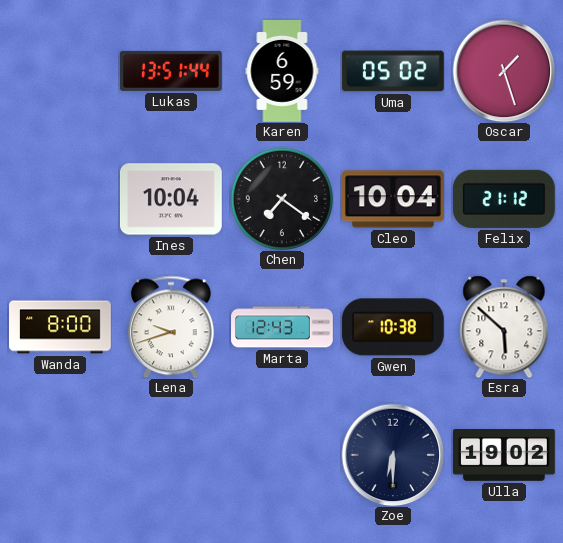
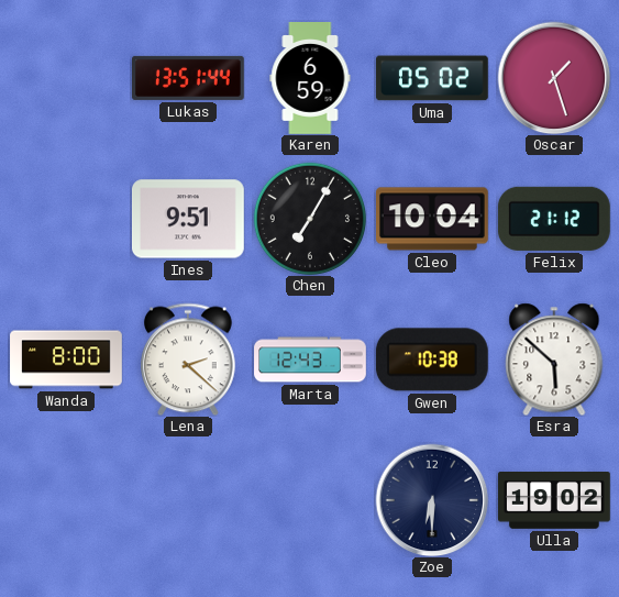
Ines: 10:04 -> 9:51 (189, 219)
Chen: 7:21 -> 7:05 (310, 219)
Lena: 9:42 -> 2:22 (189, 360)
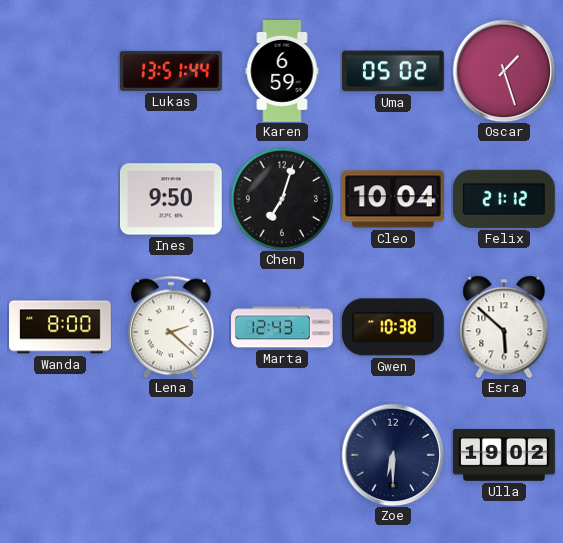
Ines: 9:51 -> 9:50 (172, 199)
Chen: 7:05 -> 7:03 (282, 199)
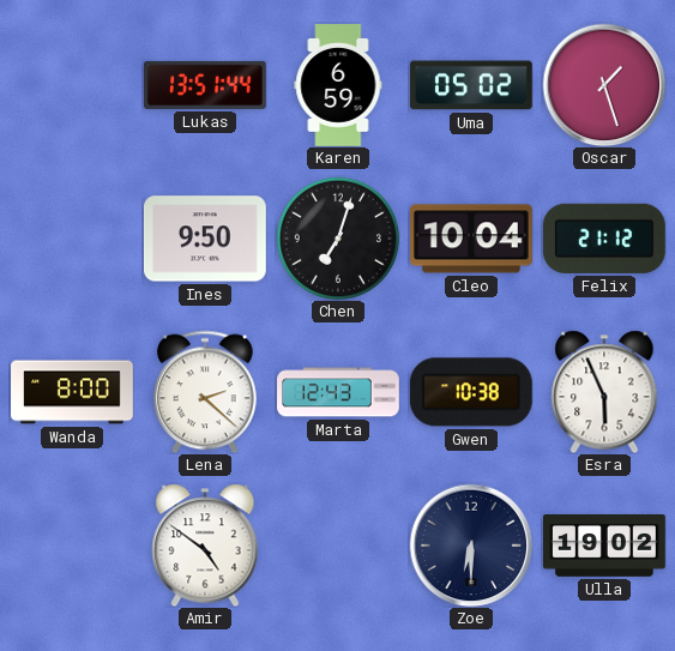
Esra: 5:52 -> 5:56 (604, 392)
Amir: none -> 4:51 (205, 545)
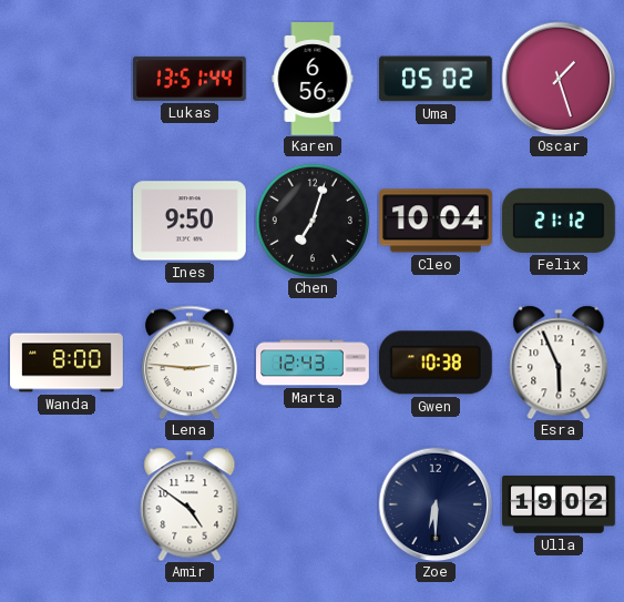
Karen: 6:59 -> 6:56 (313, 80)
Lena: 2:22 -> 2:46 (191, 363)
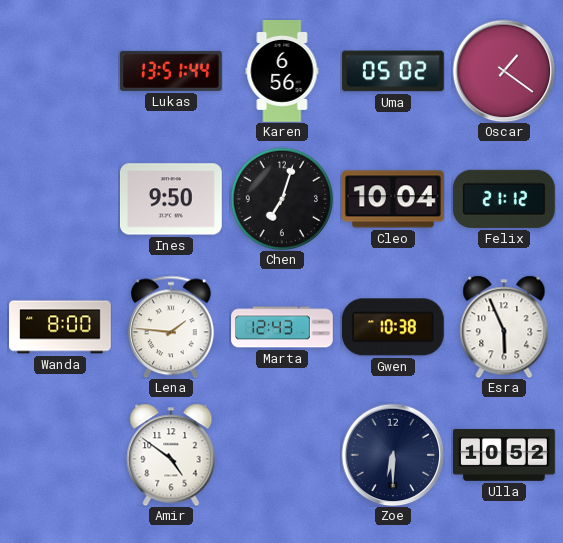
Oscar: 1:27 -> 1:21 (504, 71)
Lena: 2:46 -> 1:46 (172, 327)
Ulla: 19:02 -> 10:52 (505, 456)
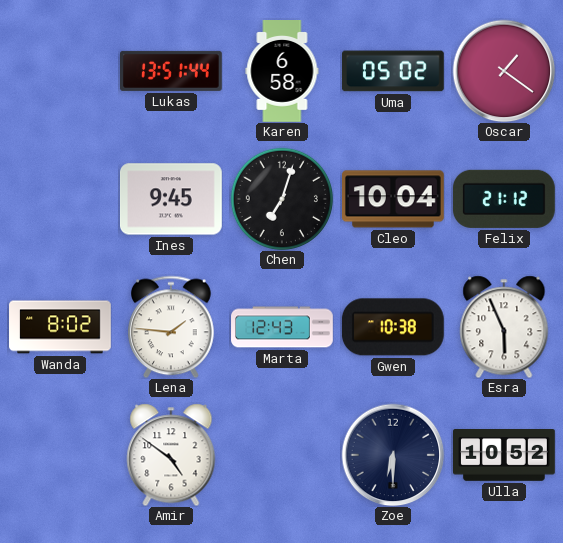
Karen: 6:56 -> 6:58 (282, 72)
Ines: 9:50 -> 9:45 (172, 199)
Wanda: 8:00 -> 8:02 (60, 327)
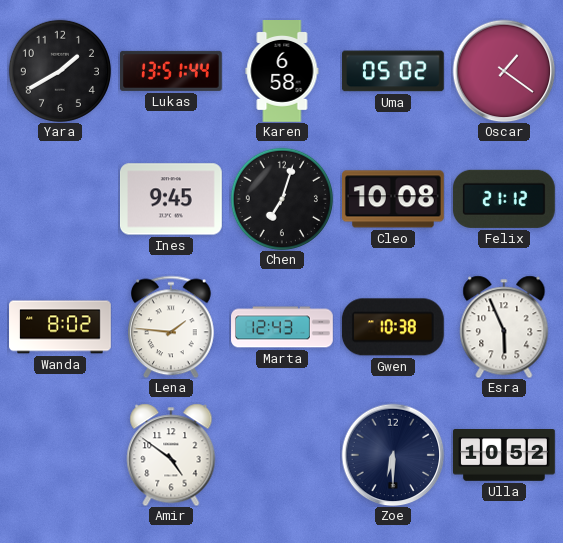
Yara: none -> 1:40 (60, 71)
Cleo: 10:04 -> 10:08 (394, 199)
